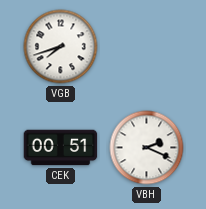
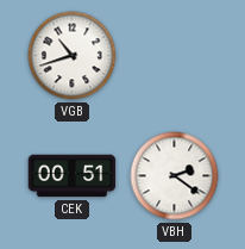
VGB: 7:42 -> 10:42 (73, 56)
VBH: 2:19 -> 2:21 (175, 176)
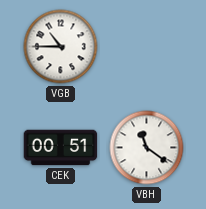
VGB: 10:42 -> 10:45 (61, 47)
VBH: 2:21 -> 11:21 (147, 148)
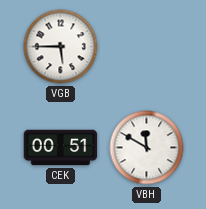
VGB: 10:45 -> 5:45 (61, 47)
VBH: 11:21 -> 11:50 (147, 148)
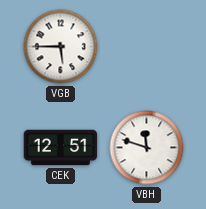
CEK: 00:51 -> 12:51 (61, 148)
VBH: 11:50 -> 11:48 (147, 148)
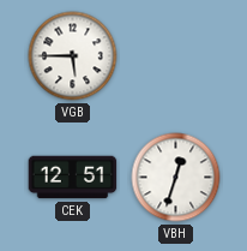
VBH: 11:48 -> 12:33 (176, 178)
